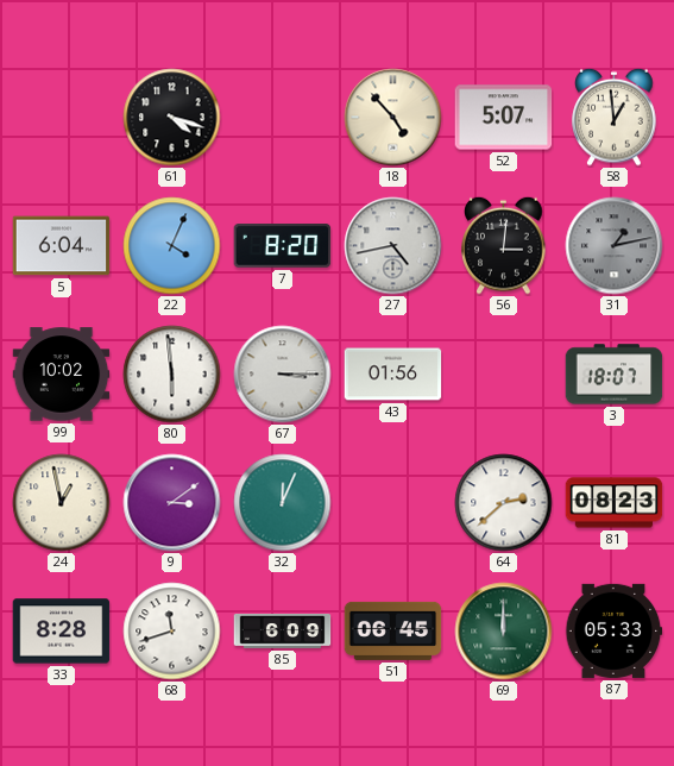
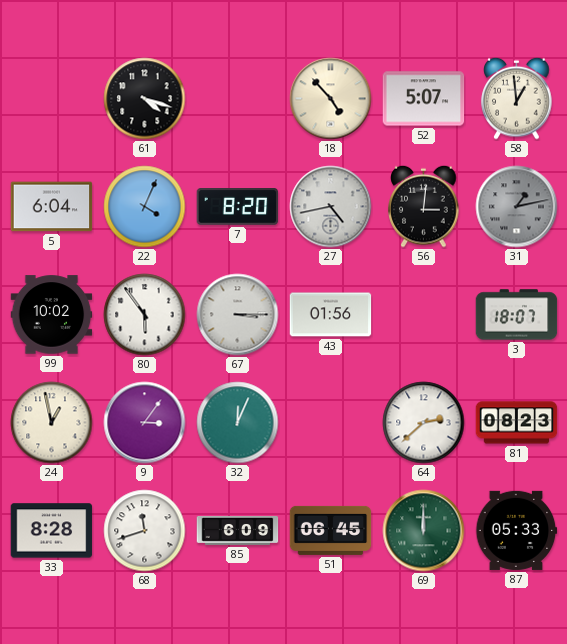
80: 5:59 -> 5:54 (145, 315)
9: 3:09 -> 3:06 (145, 423)
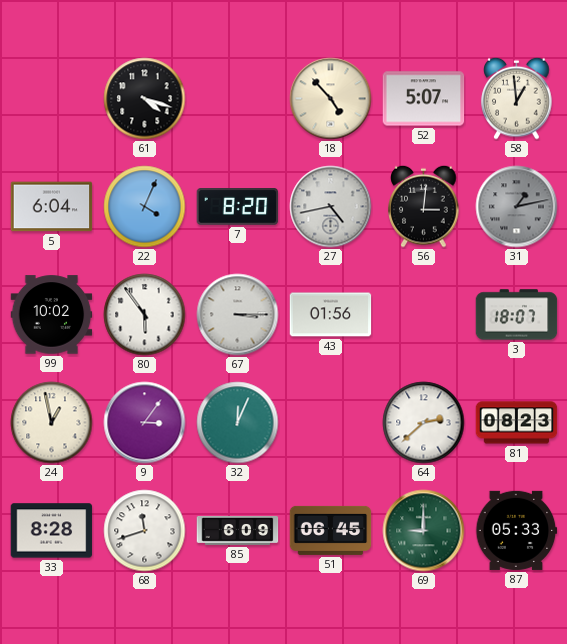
69: 12:00 -> 9:00 (424, 531)
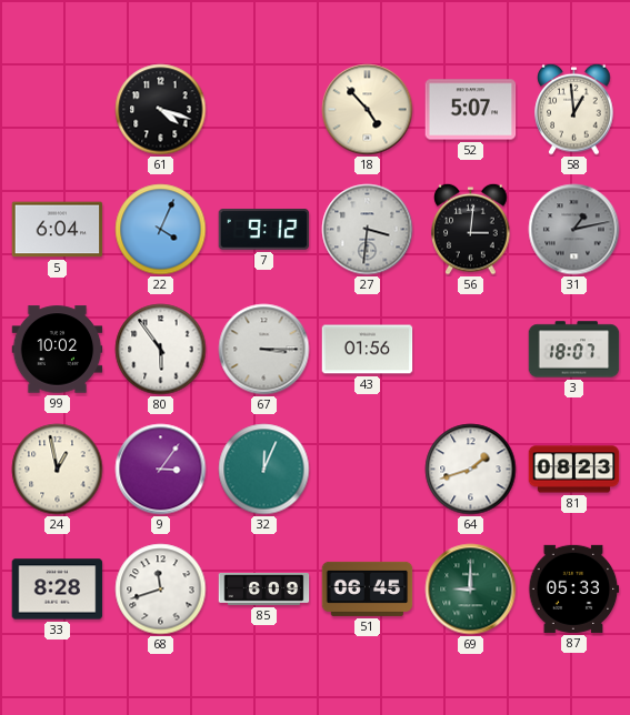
7: 8:20 -> 9:12 (264, 230)
27: 4:43 -> 3:31 (368, 230)
64: 2:38 -> 1:42 (471, 470)
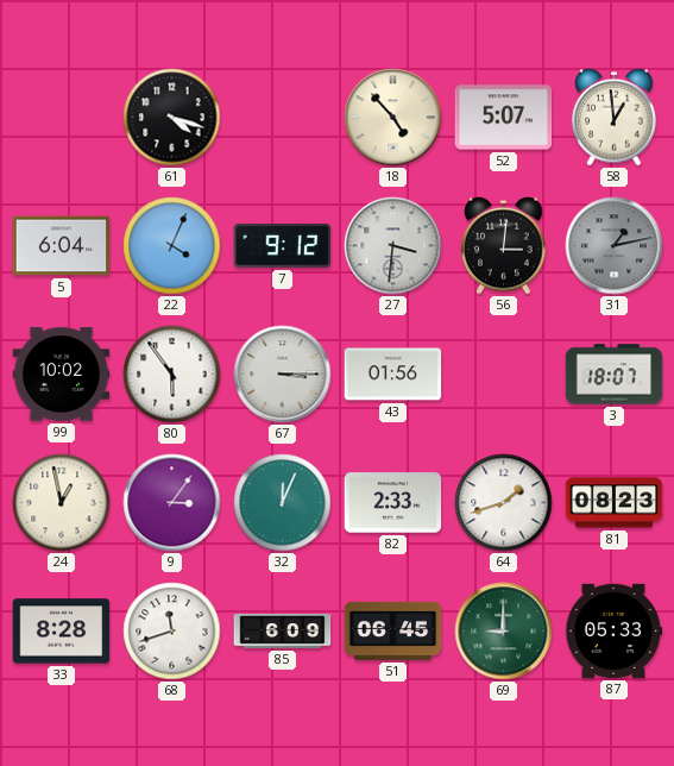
82: none -> 2:33 (393, 503)
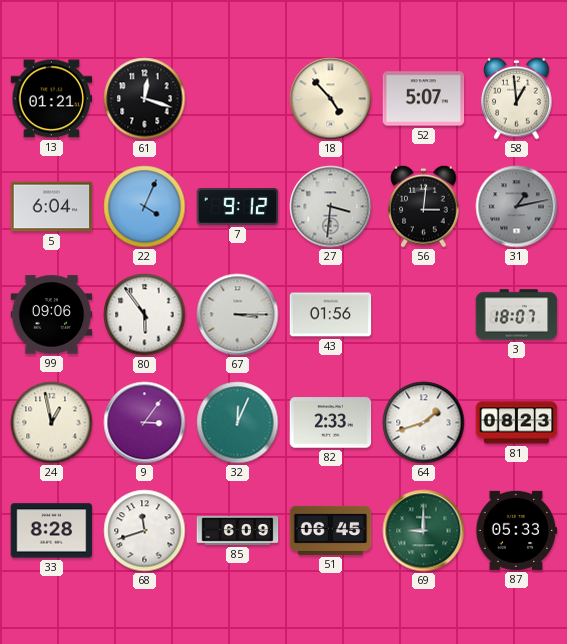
13: none -> 01:21 (52, 99)
61: 4:18 -> 12:18 (145, 99)
99: 10:02 -> 09:06 (52, 315)
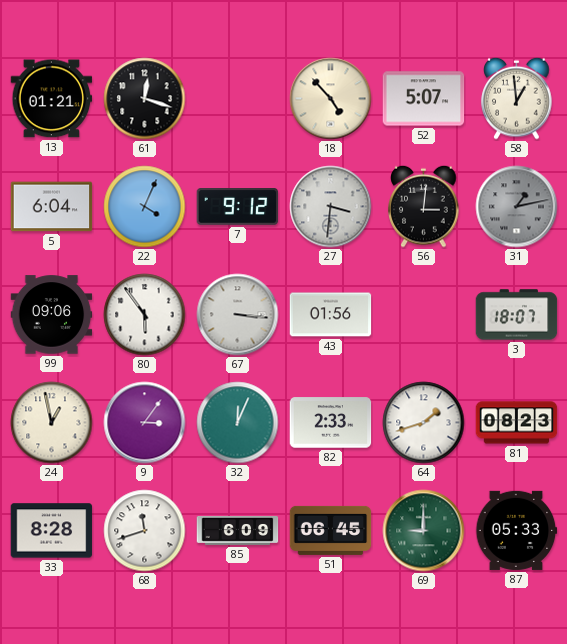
67: 3:15 -> 3:16 (238, 315)
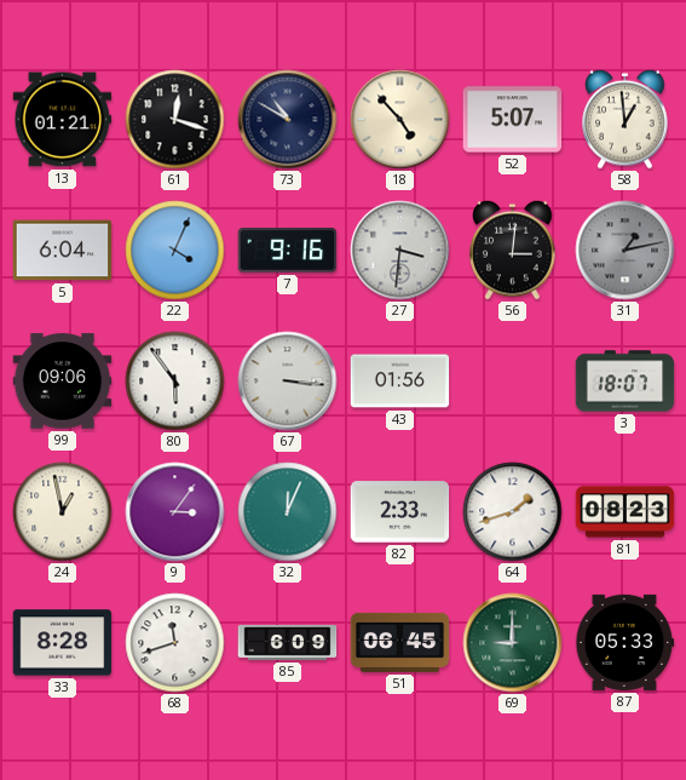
73: none -> 10:50 (288, 120)
7: 9:12 -> 9:16 (288, 251)
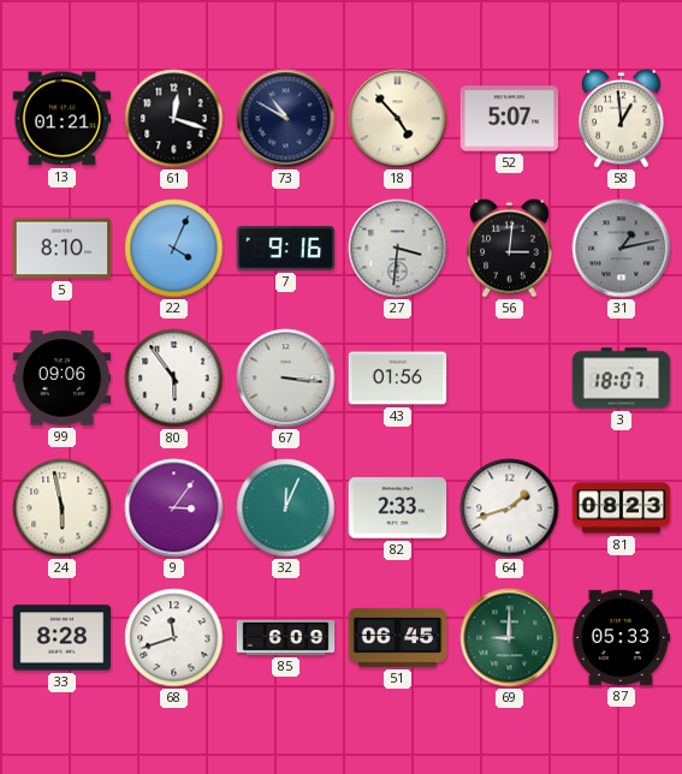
5: 6:04 -> 8:10 (63, 249)
24: 12:58 -> 5:58 (63, 508)
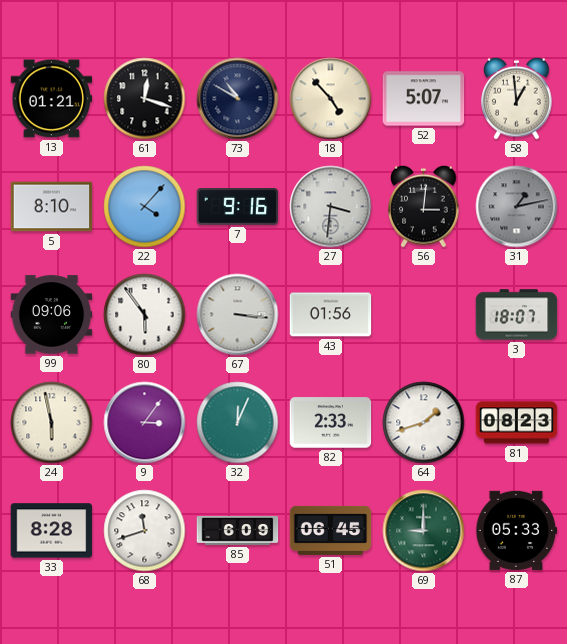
22: 4:04 -> 4:07 (145, 207)
